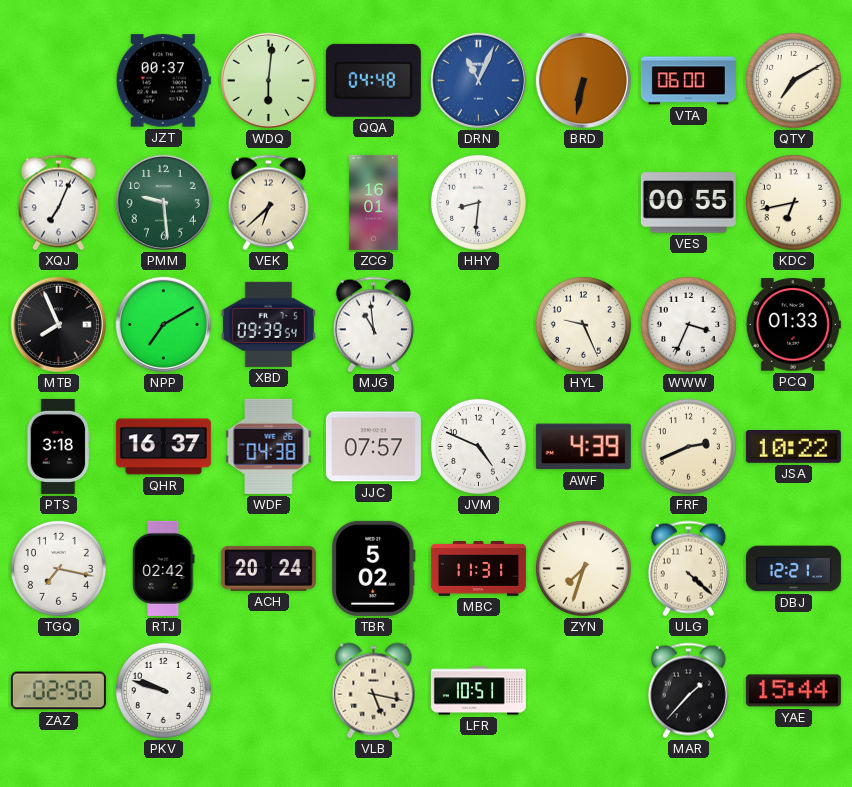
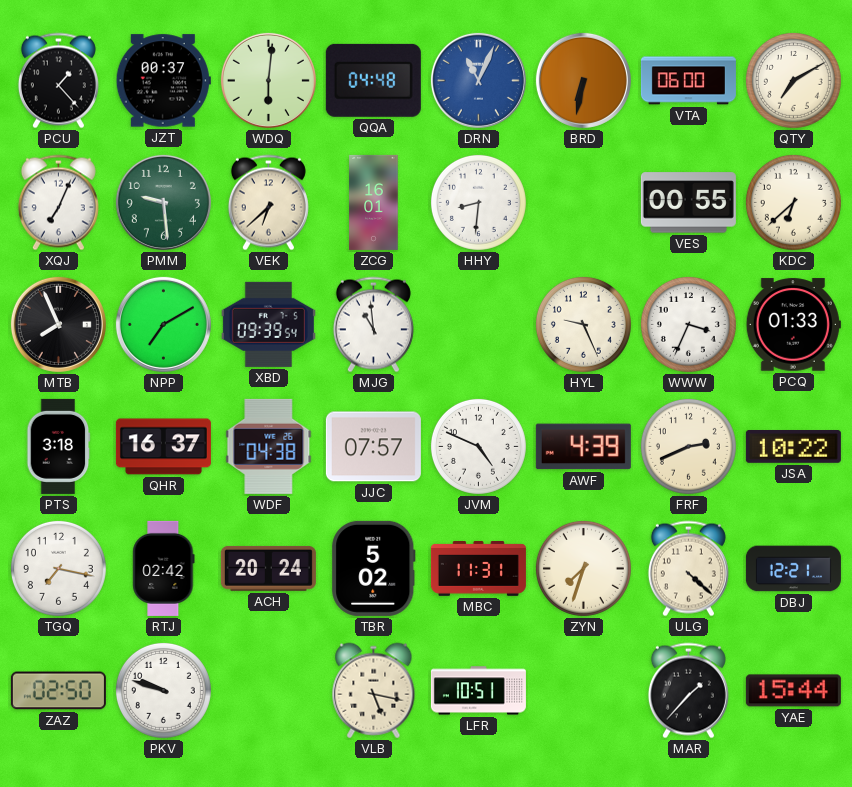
PCU: none -> 1:23 (58, 81)
KDC: 6:43 -> 6:38 (793, 202)
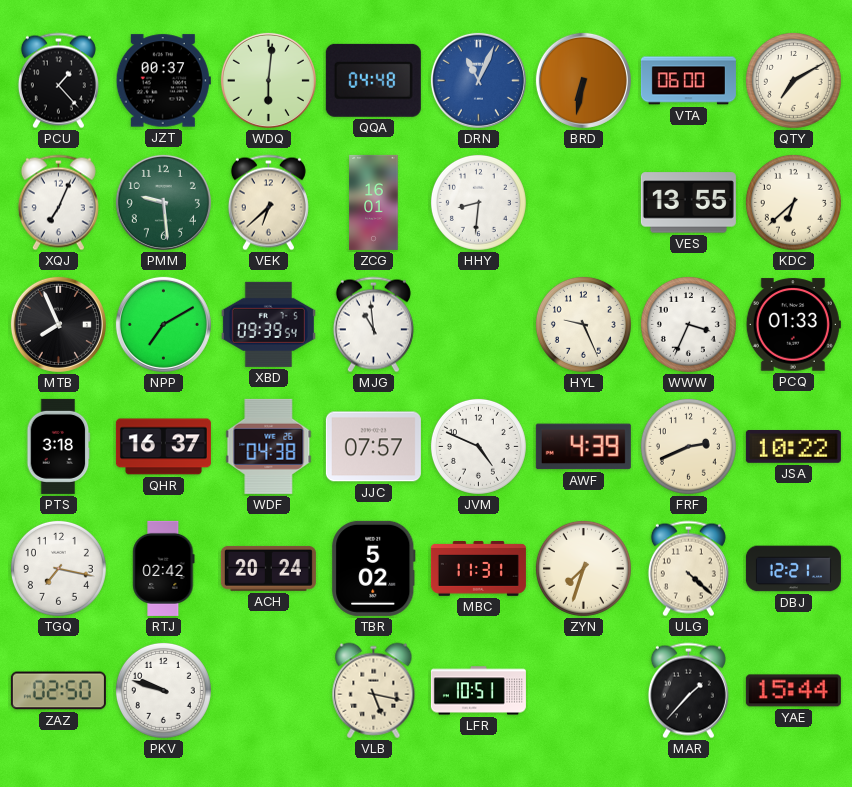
VES: 00:55 -> 13:55 (688, 203)
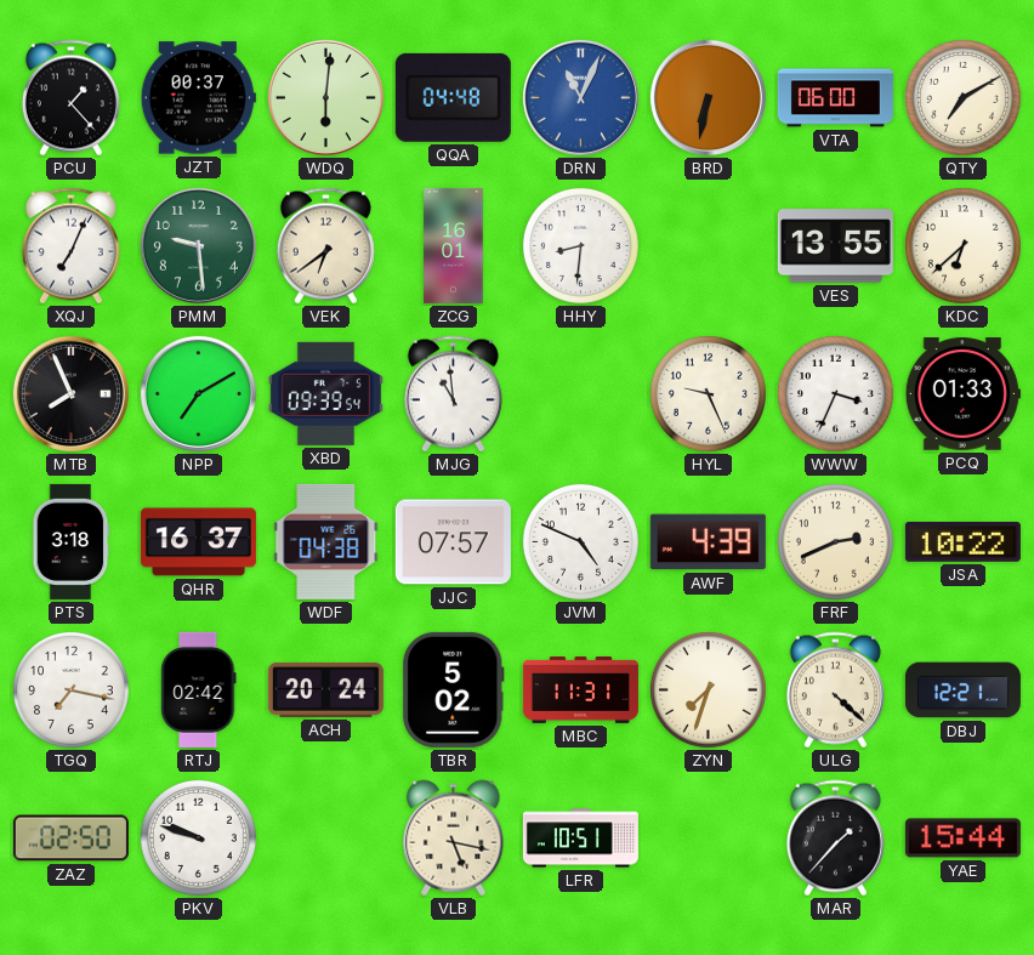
VEK: 6:38 -> 6:39 (325, 246)
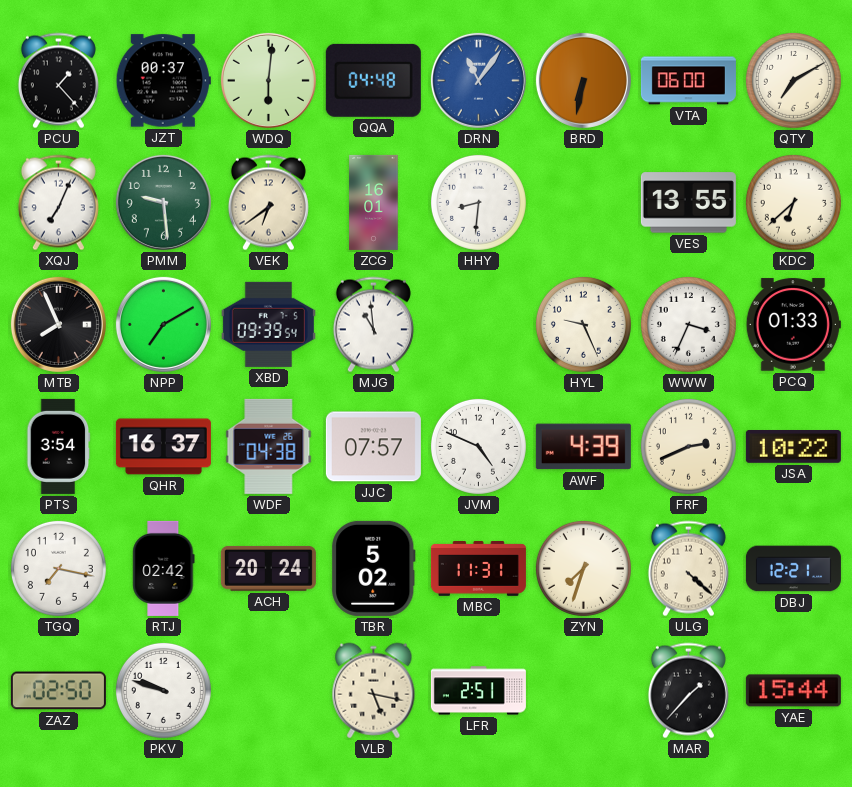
DRN: 11:04 -> 11:06 (478, 80)
PTS: 3:18 -> 3:54 (59, 446)
LFR: 10:51 -> 2:51 (478, 691)
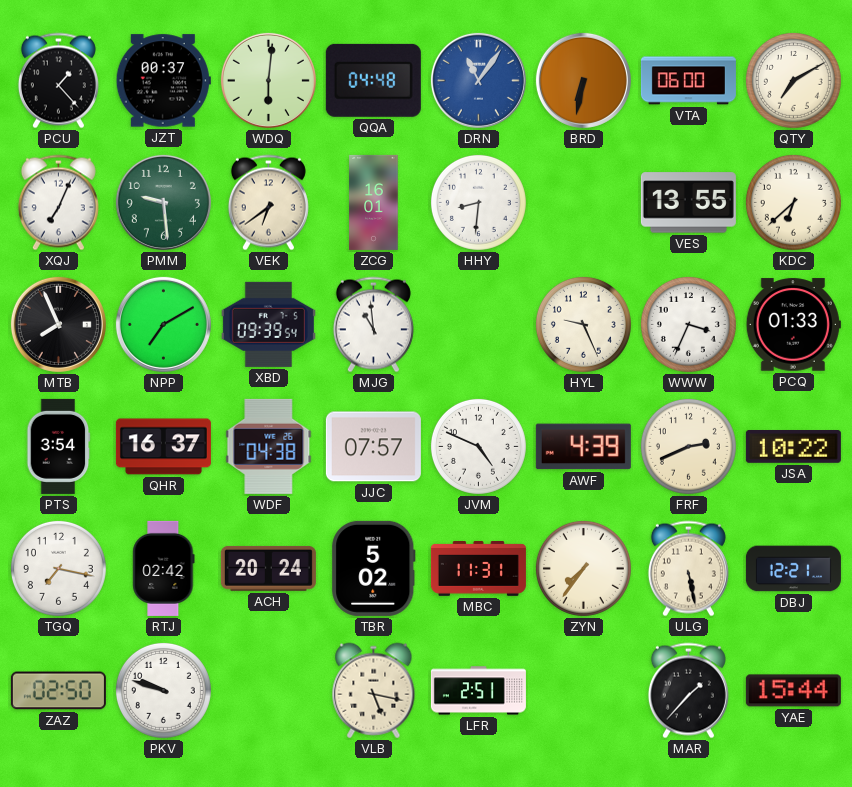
ZYN: 7:33 -> 7:36 (583, 568)
ULG: 4:22 -> 5:28 (688, 569)
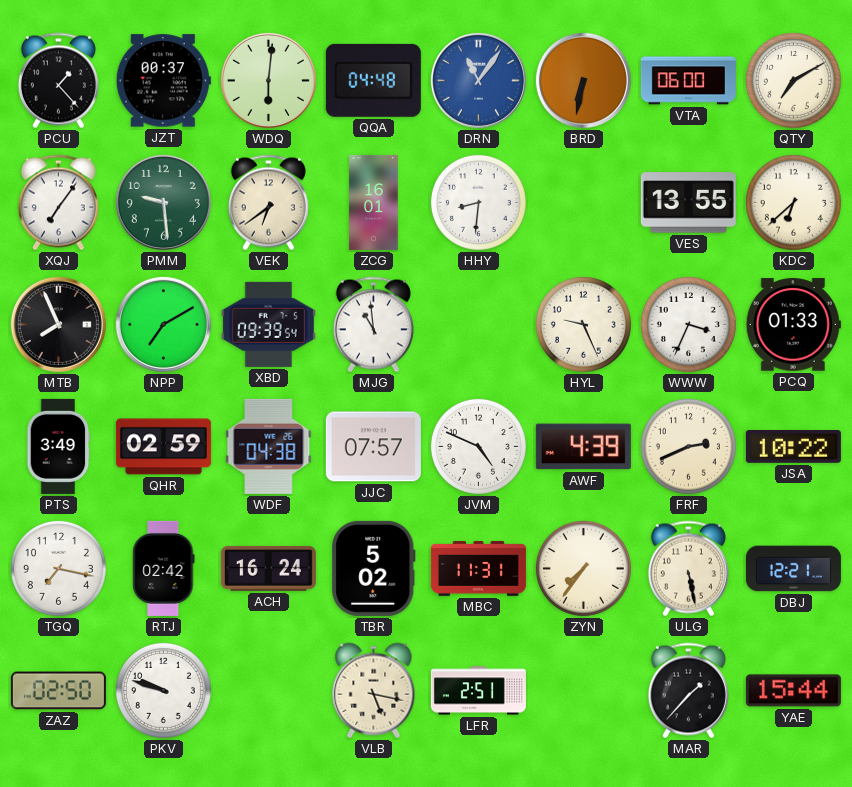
XQJ: 7:04 -> 7:06 (58, 203)
PTS: 3:54 -> 3:49 (59, 446)
QHR: 16:37 -> 02:59 (163, 447)
ACH: 20:24 -> 16:24 (268, 568)
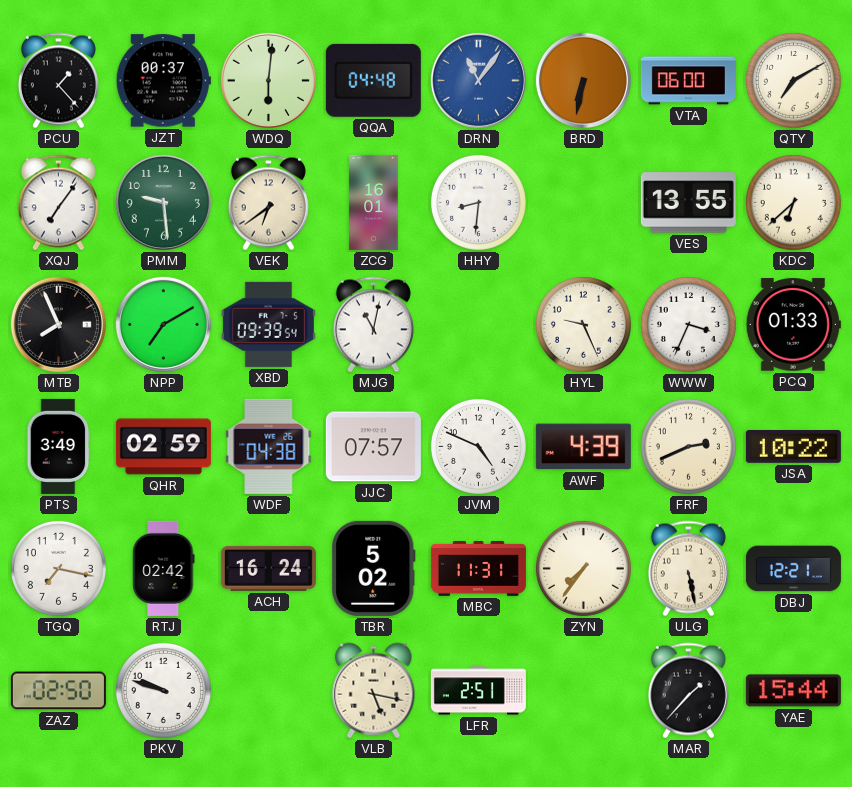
MJG: 10:59 -> 11:02 (373, 325)
